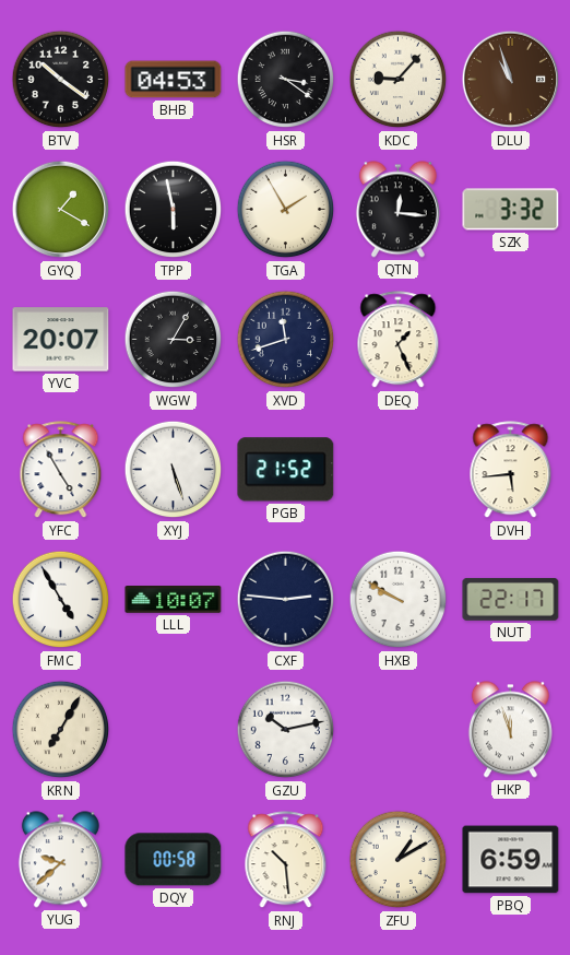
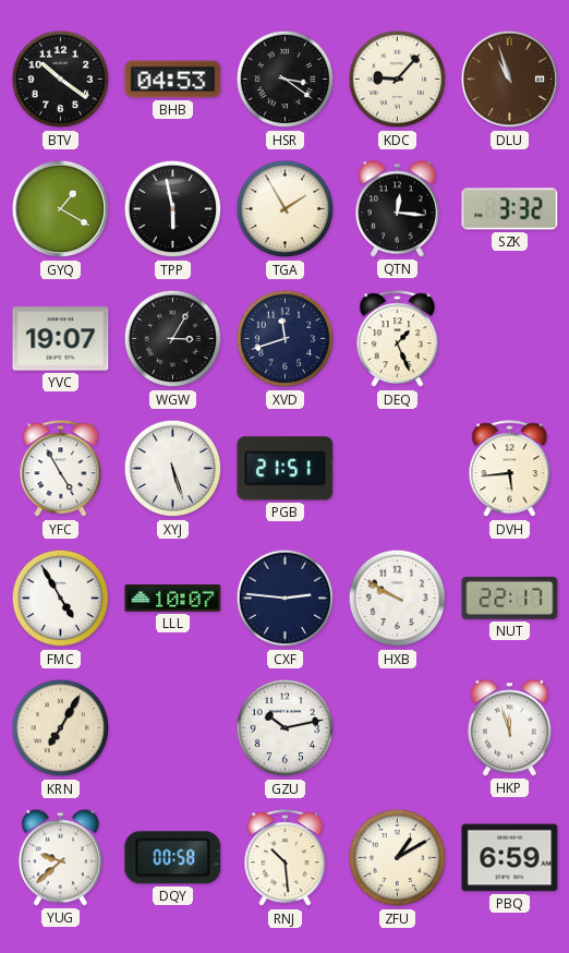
YVC: 20:07 -> 19:07 (61, 339)
PGB: 21:52 -> 21:51 (286, 469)
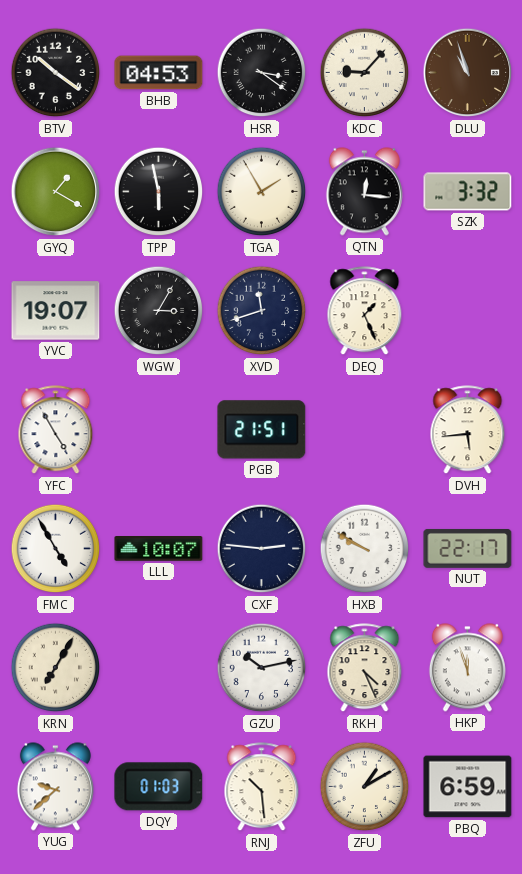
XYJ: 5:27 -> none (173, 469)
RKH: none -> 4:26 (365, 668)
DQY: 00:58 -> 01:03 (159, 787)
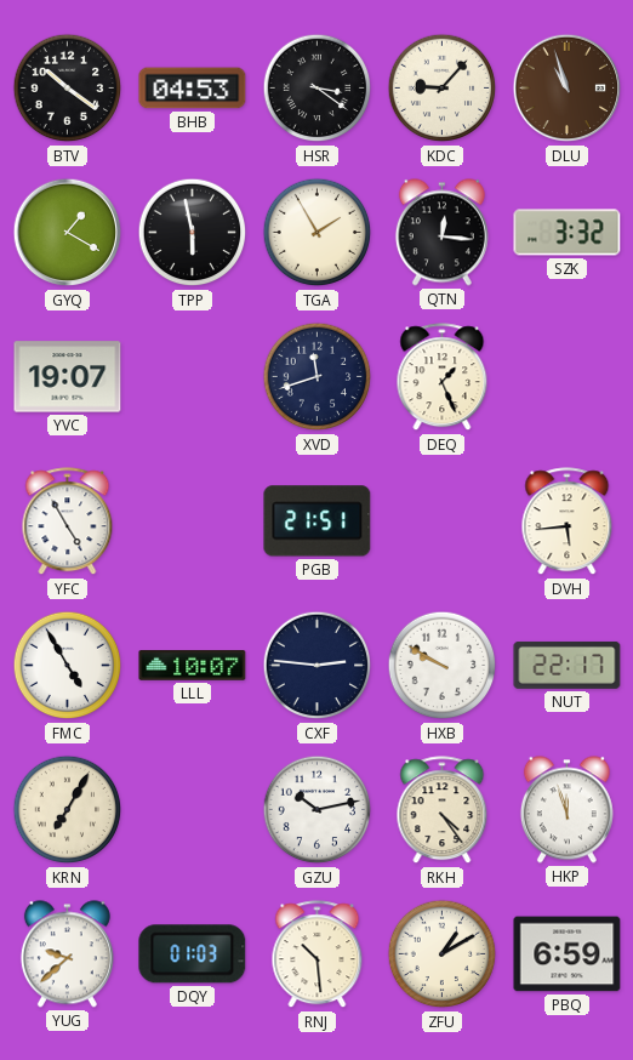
WGW: 3:05 -> none (159, 311)
RKH: 4:26 -> 4:24 (443, 810)
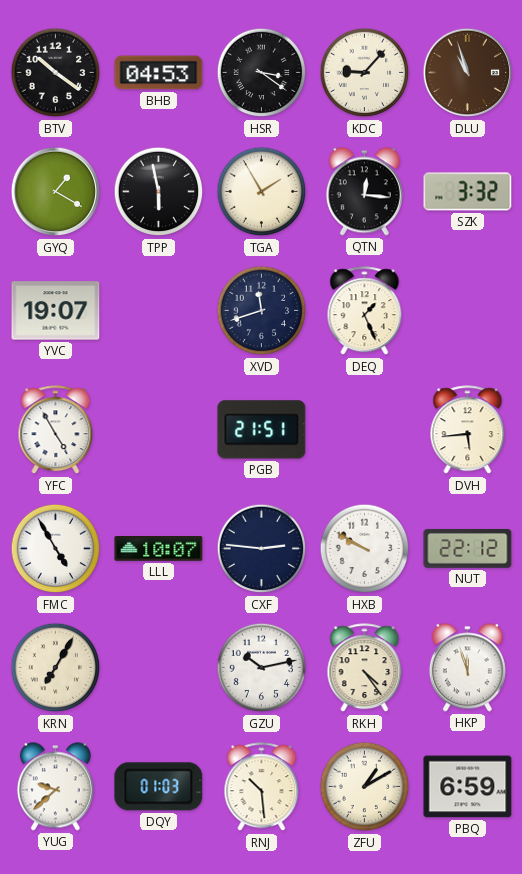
NUT: 22:17 -> 22:12 (468, 548)
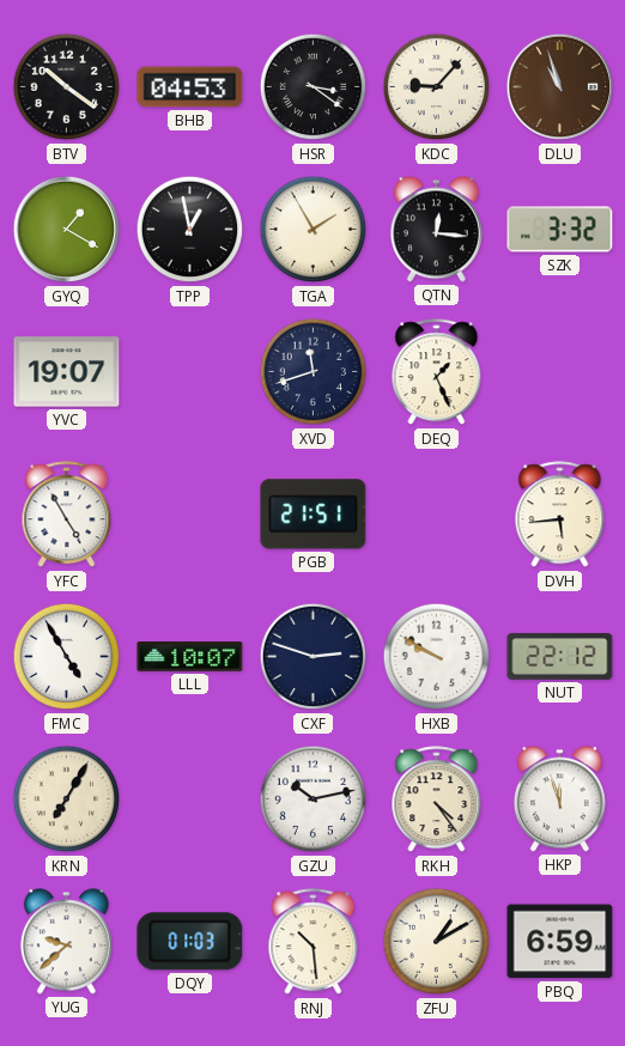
TPP: 5:58 -> 12:58 (190, 230)
CXF: 2:46 -> 2:48 (314, 657)
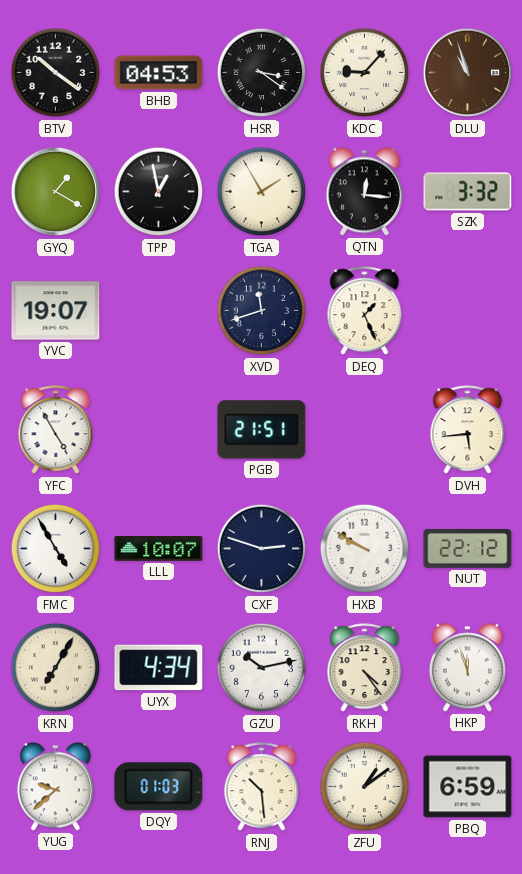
UYX: none -> 4:34 (159, 668)
ZFU: 1:10 -> 1:09 (365, 787)
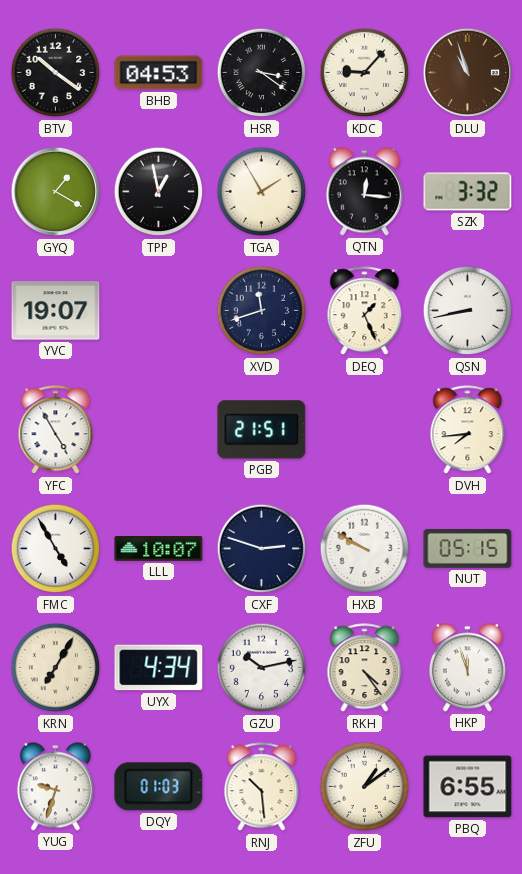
QSN: none -> 8:43 (468, 311)
DVH: 5:44 -> 7:44 (468, 430)
NUT: 22:12 -> 05:15 (468, 548)
YUG: 9:38 -> 9:33 (55, 787)
PBQ: 6:59 -> 6:55 (468, 787)
